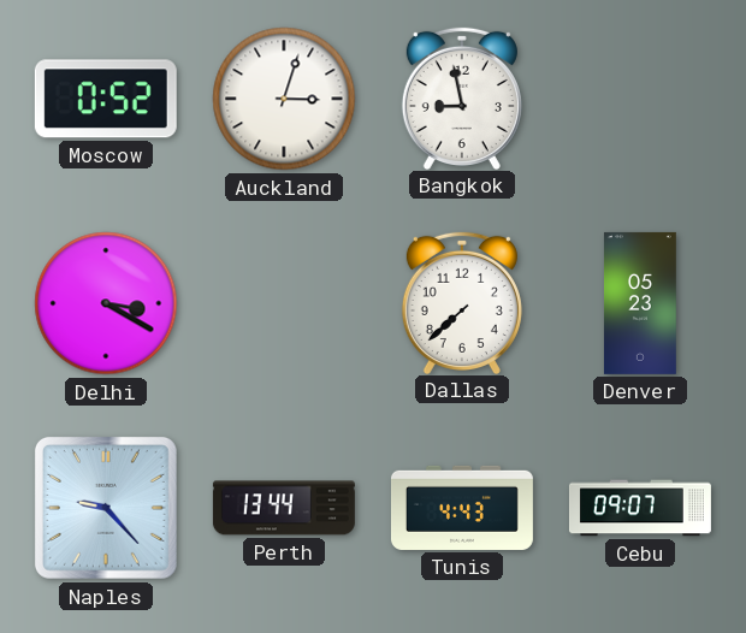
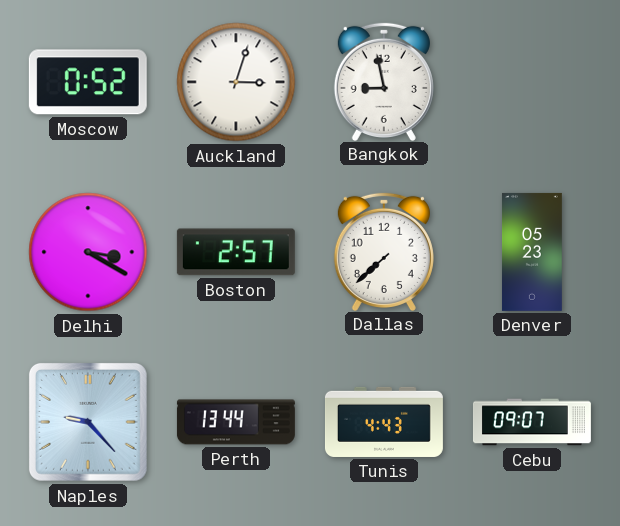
Boston: none -> 2:57 (236, 252)
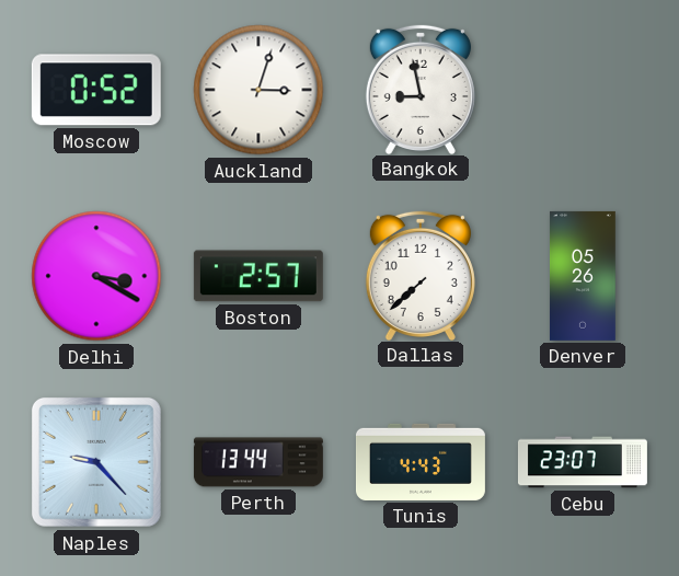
Denver: 05:23 -> 05:26 (583, 276)
Cebu: 09:07 -> 23:07 (583, 462)
